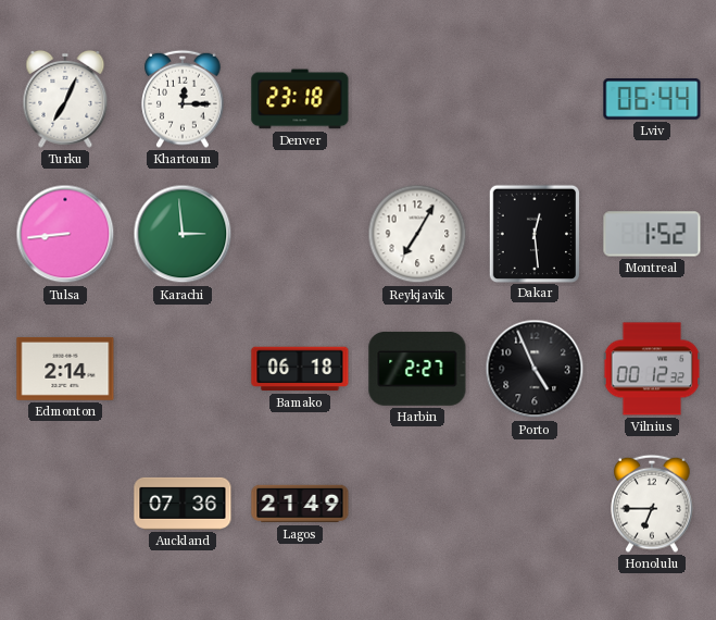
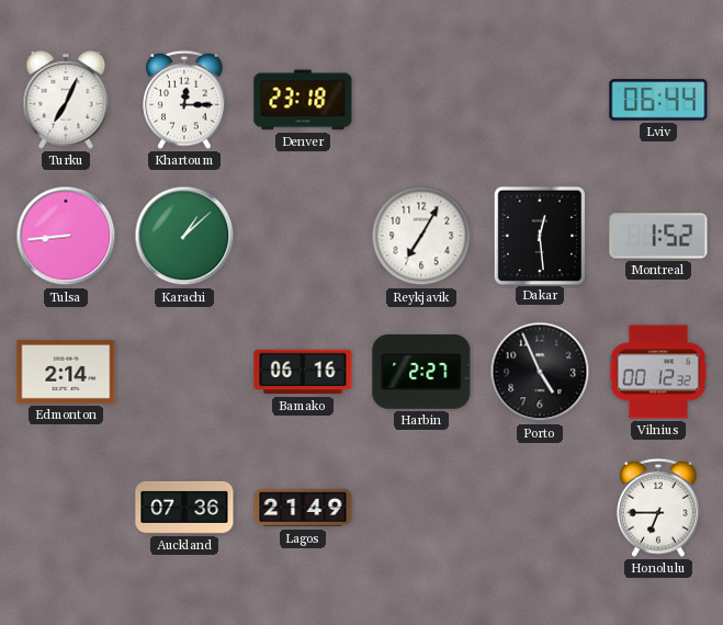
Karachi: 2:59 -> 1:08 (184, 236)
Bamako: 06:18 -> 06:16 (303, 372)
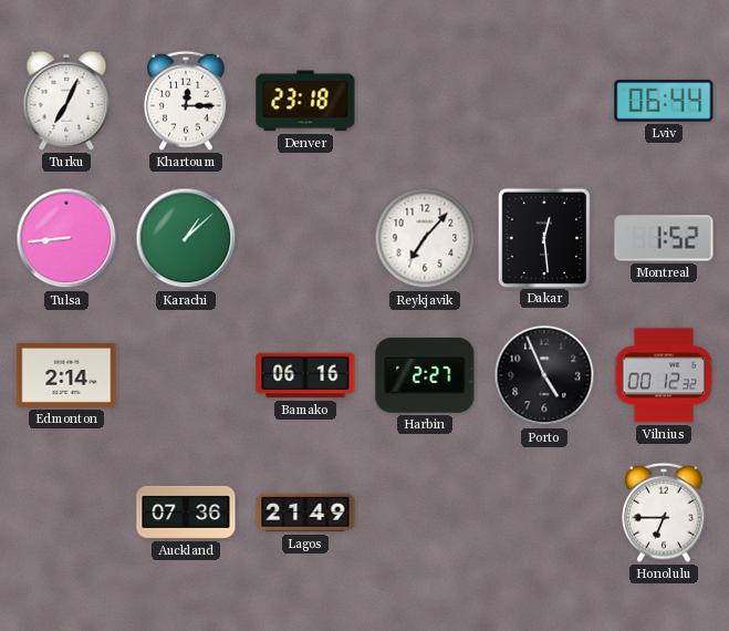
Reykjavik: 7:05 -> 7:07 (425, 238)
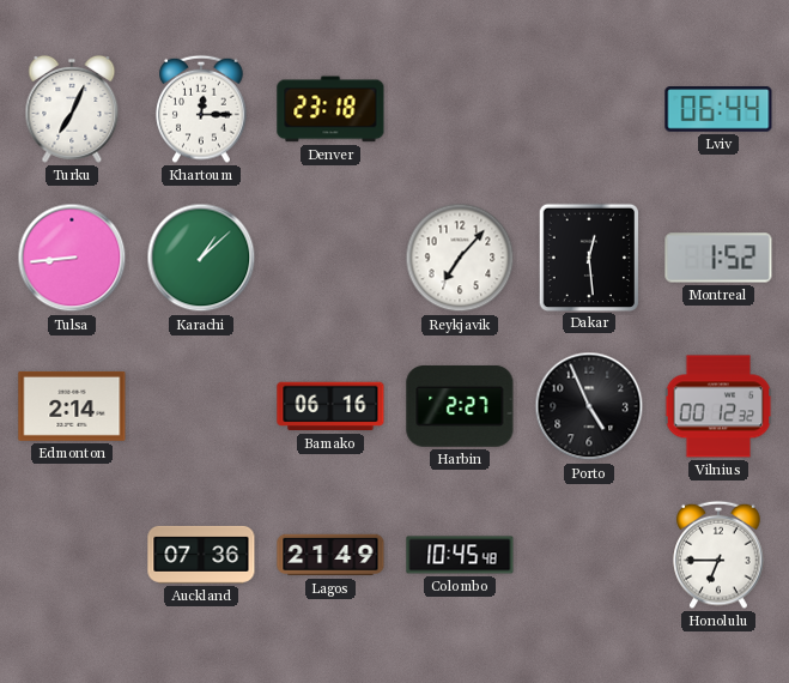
Colombo: none -> 10:45 (460, 555)
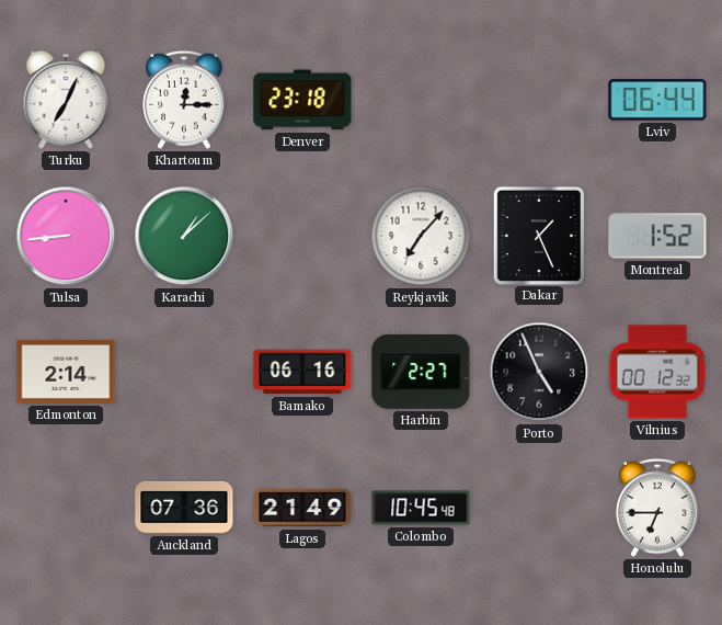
Dakar: 12:29 -> 1:26 (538, 235)
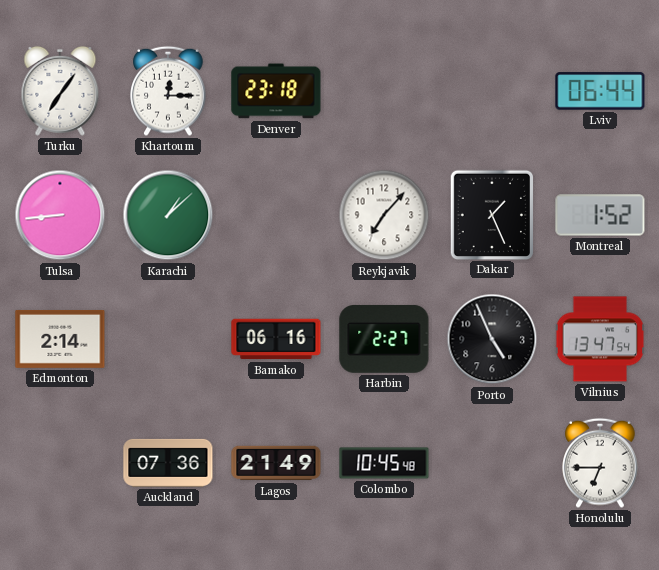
Turku: 7:04 -> 7:06 (60, 91)
Vilnius: 00:12 -> 13:47 (600, 339)
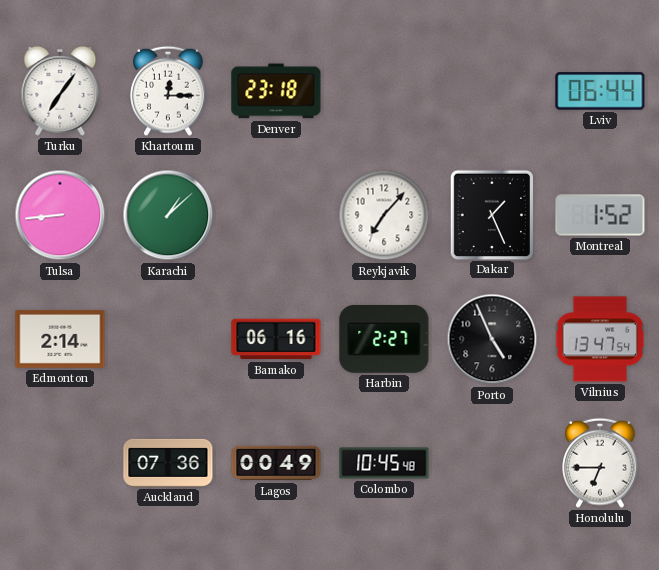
Lagos: 21:49 -> 00:49 (276, 463)
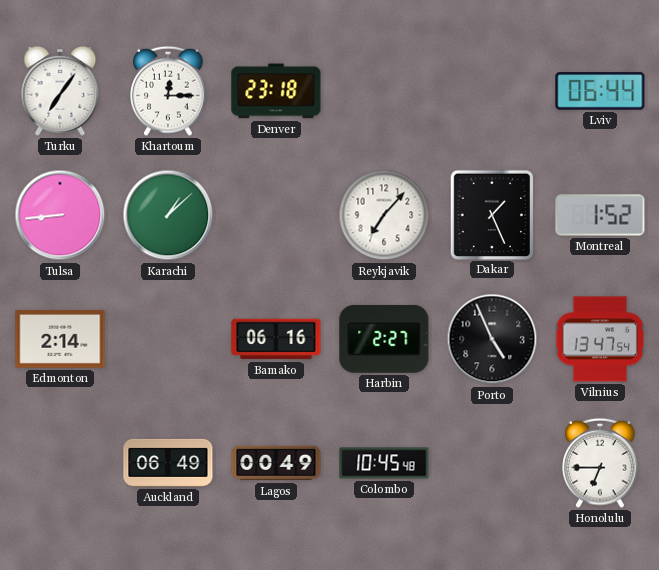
Auckland: 07:36 -> 06:49 (168, 463)
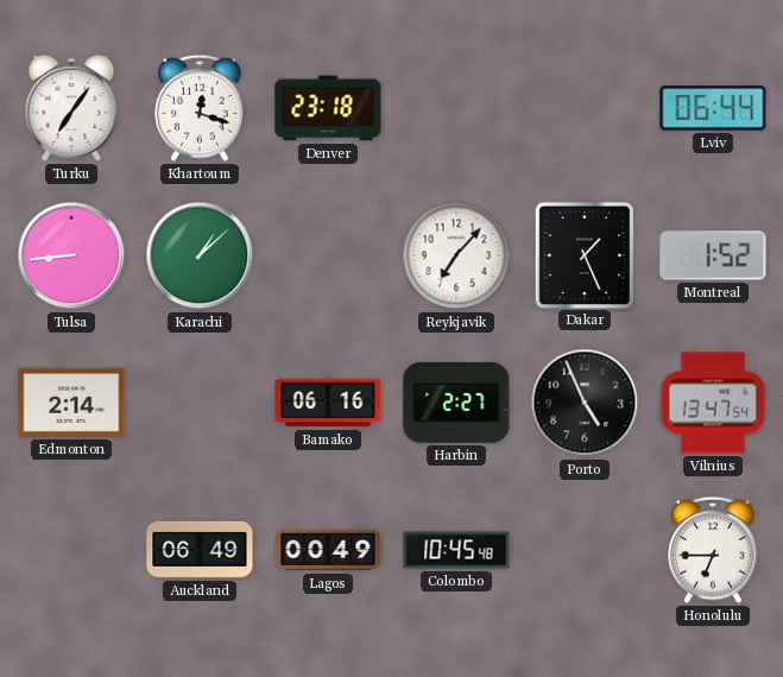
Khartoum: 12:15 -> 12:18 (200, 108)
